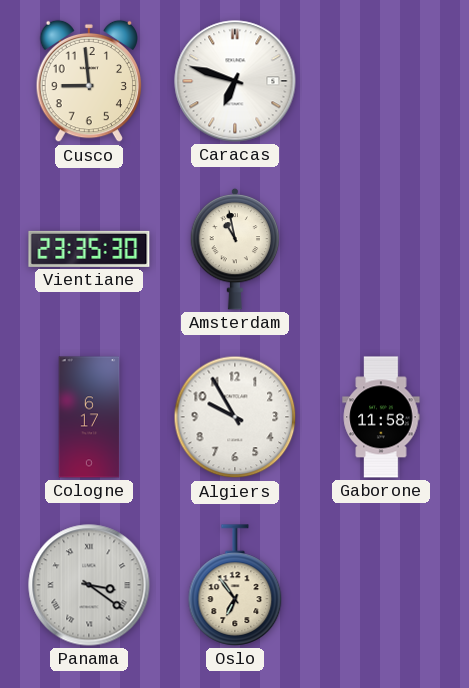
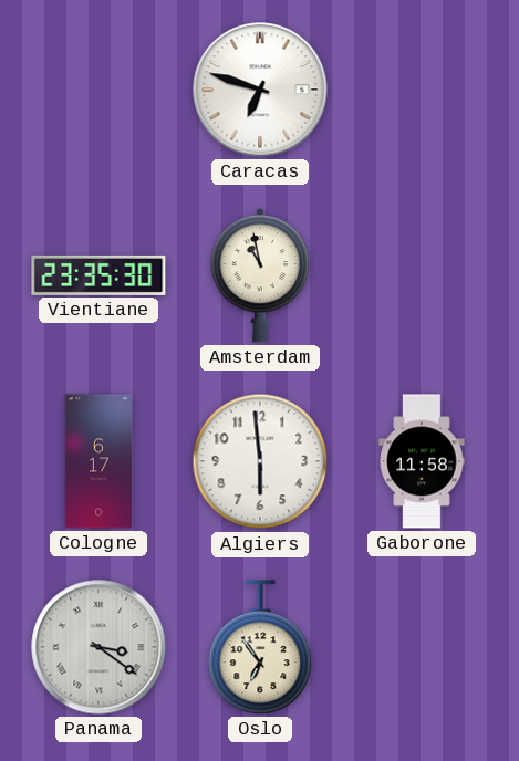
Cusco: 8:59 -> none (88, 81)
Algiers: 9:55 -> 5:59 (260, 461)
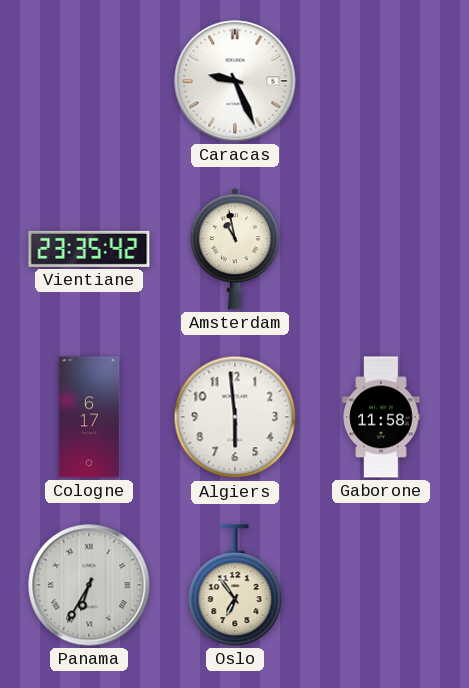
Caracas: 6:48 -> 9:26 (235, 81)
Vientiane: 23:35:30 -> 23:35:42 (89, 249)
Panama: 3:21 -> 6:35 (89, 585)
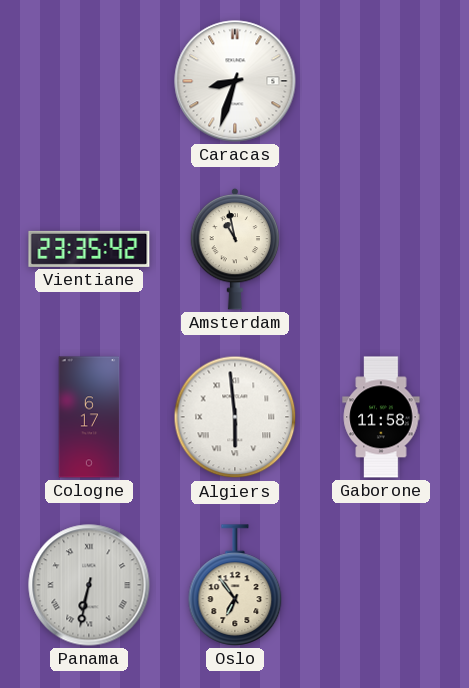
Caracas: 9:26 -> 8:33 (235, 81)
Algiers numerals: Arabic -> Roman (235, 417)
Panama: 6:35 -> 6:32 (89, 585)
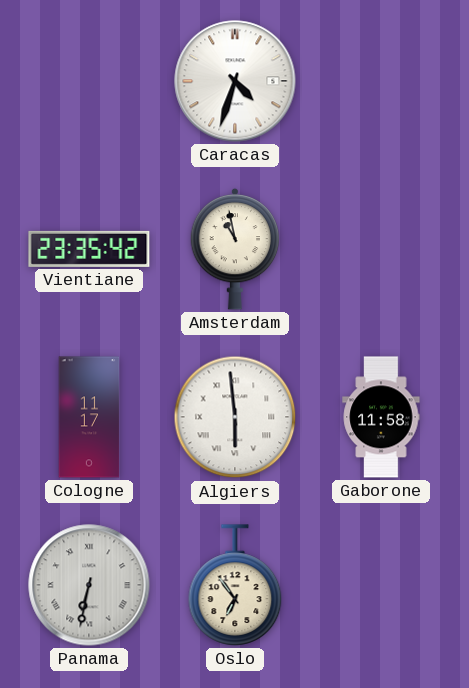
Caracas: 8:33 -> 4:33 (235, 81)
Cologne: 6:17 -> 11:17 (89, 417)
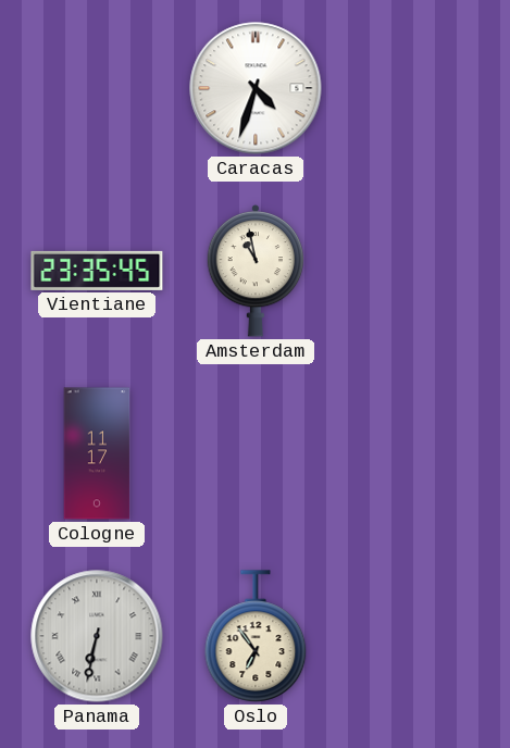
Vientiane: 23:35:42 -> 23:35:45 (97, 271)
Algiers: 5:59 -> none (235, 417)
Gaborone: 11:58 -> none (381, 417)
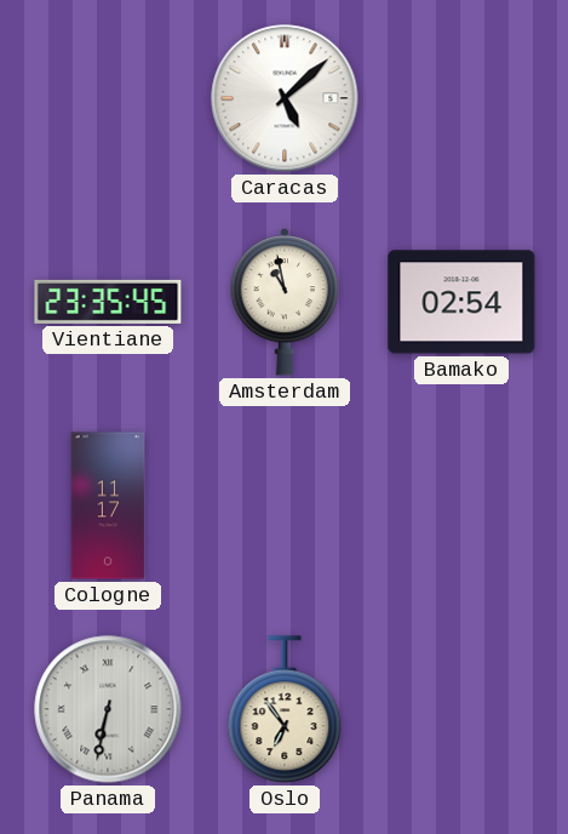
Caracas: 4:33 -> 5:08 (285, 98)
Bamako: none -> 02:54 (461, 302)
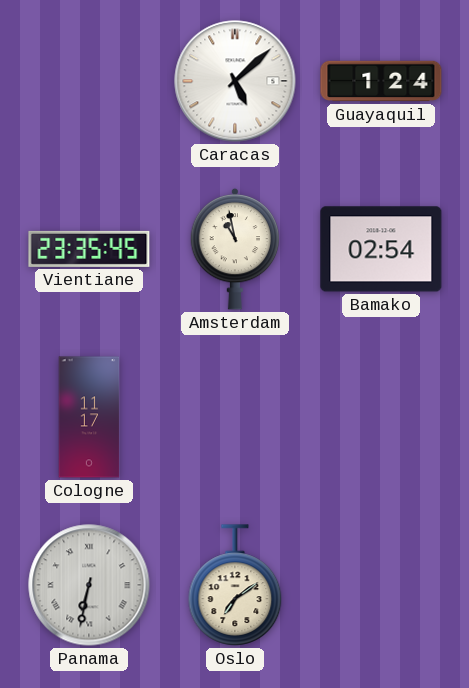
Guayaquil: none -> 1:24 (381, 81)
Oslo: 6:54 -> 7:09 (235, 585)
